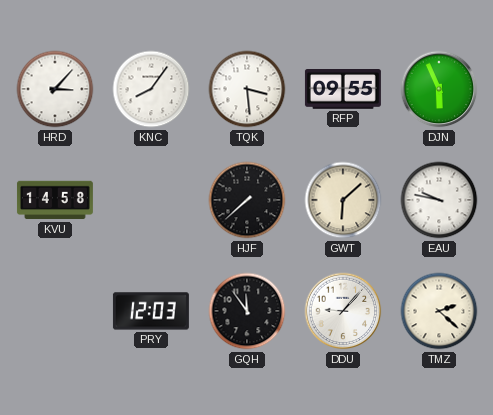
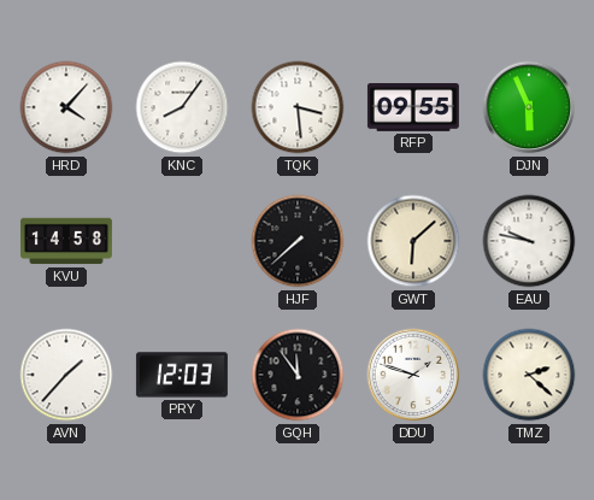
HRD: 3:07 -> 4:07 (66, 107)
AVN: none -> 1:37 (66, 375)
DDU: 9:07 -> 1:48 (413, 375)
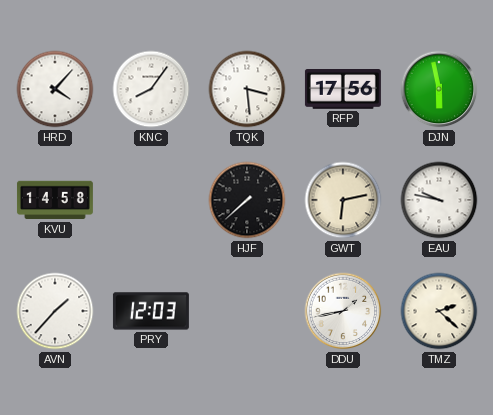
RFP: 09:55 -> 17:56 (343, 90)
DJN: 5:56 -> 5:58 (439, 89)
GWT: 6:08 -> 6:13 (343, 200)
GQH: 11:54 -> none (298, 375)
DDU: 1:48 -> 1:43 (343, 311)
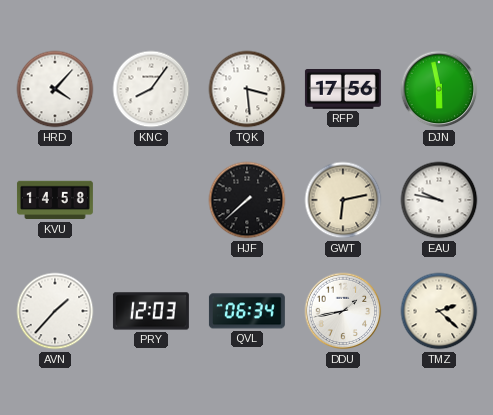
QVL: none -> 06:34 (247, 311)
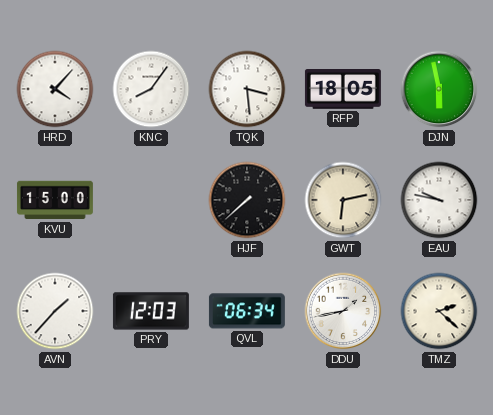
RFP: 17:56 -> 18:05 (343, 90)
KVU: 14:58 -> 15:00 (55, 200)
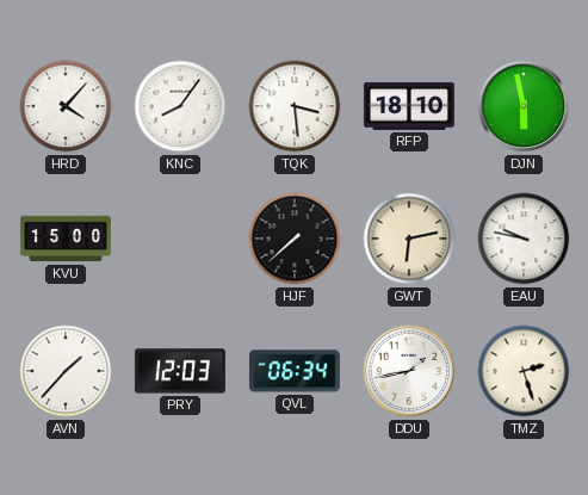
RFP: 18:05 -> 18:10 (409, 107)
TMZ: 2:22 -> 2:27 (524, 371)
